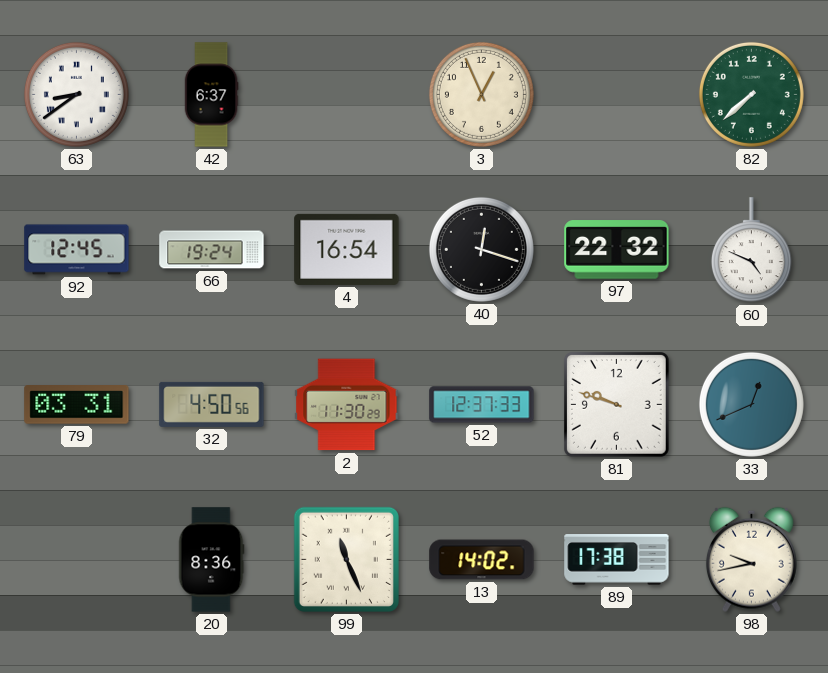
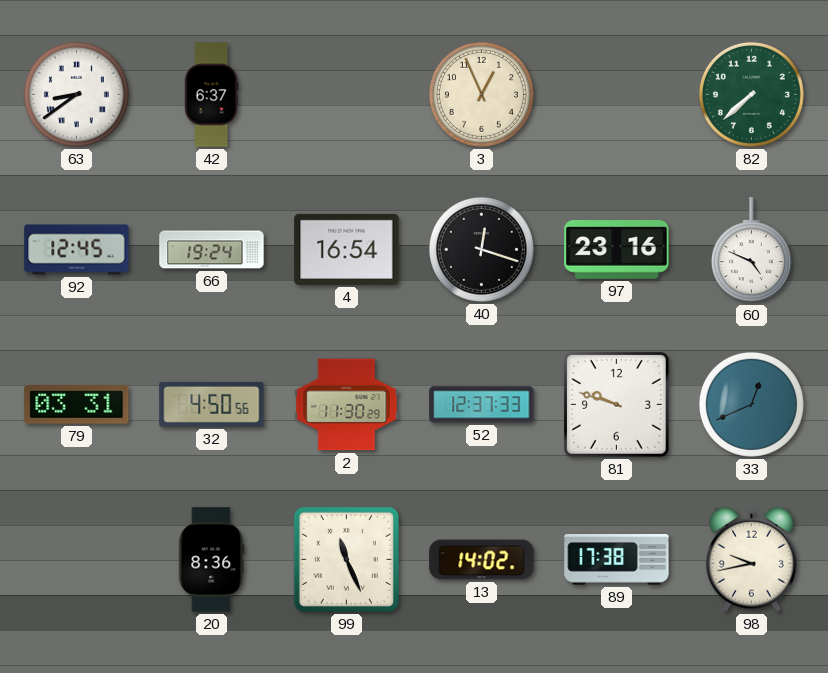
97: 22:32 -> 23:16 (617, 250)
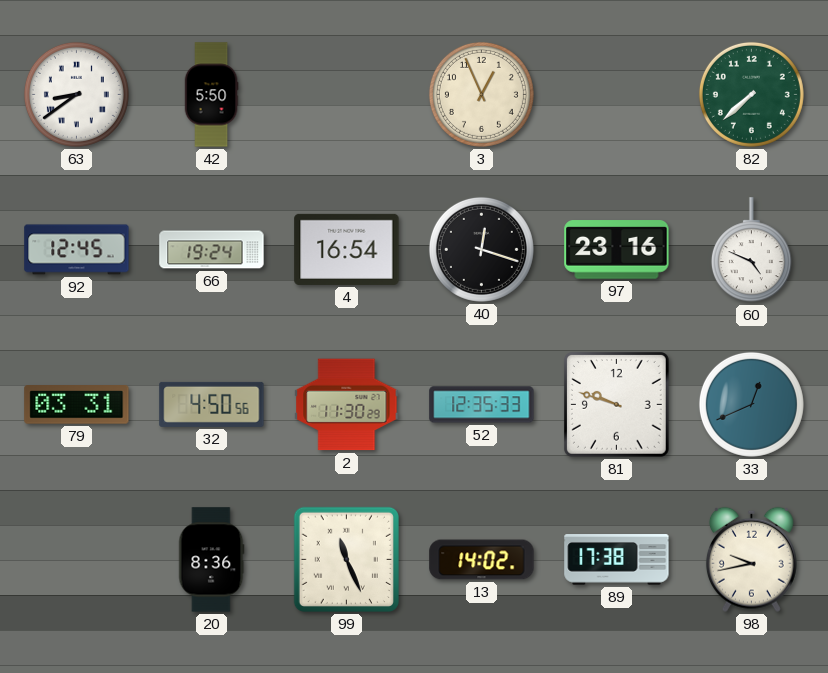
42: 6:37 -> 5:50 (211, 95)
52: 12:37 -> 12:35 (482, 405)
